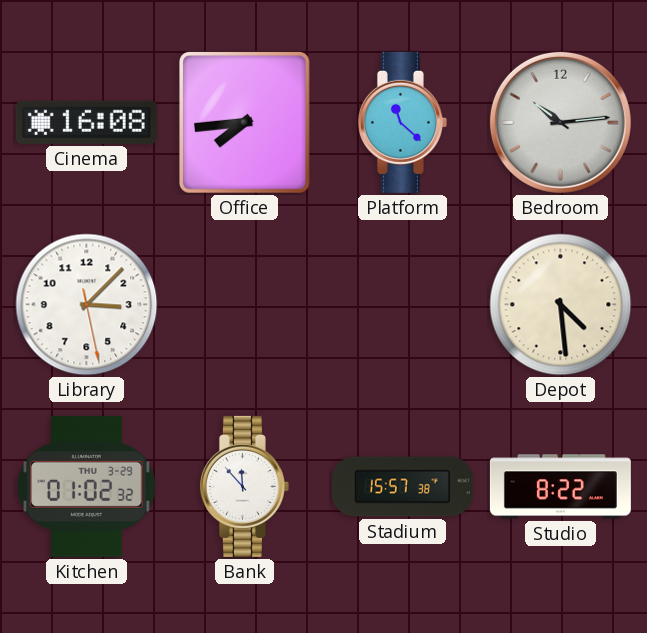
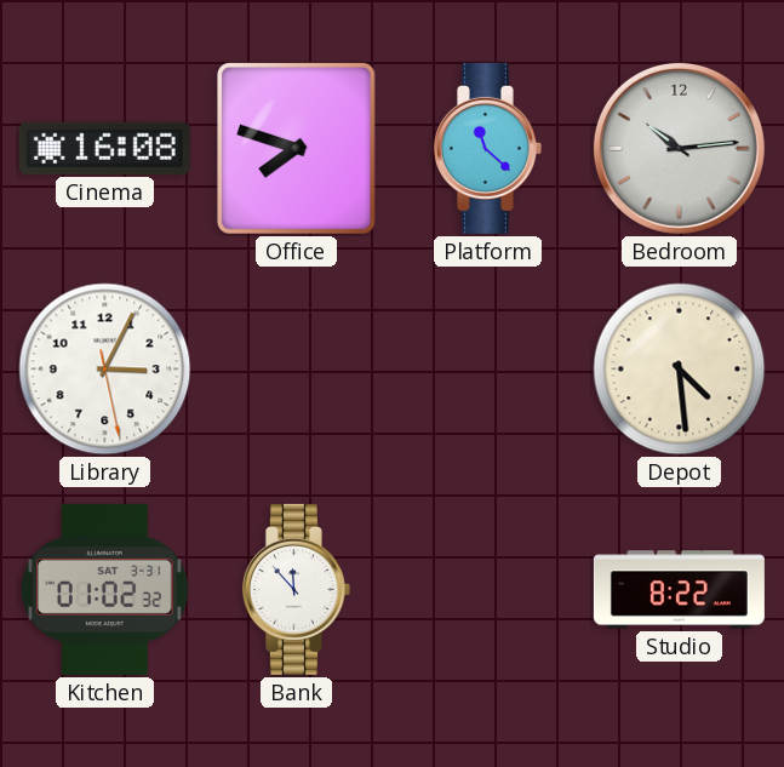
Office: 7:44 -> 7:48 (296, 148)
Library: 3:07 -> 3:04 (105, 370)
Kitchen date: THU 3-29 -> SAT 3-31 (105, 589)
Stadium: 15:57 -> none (402, 487)
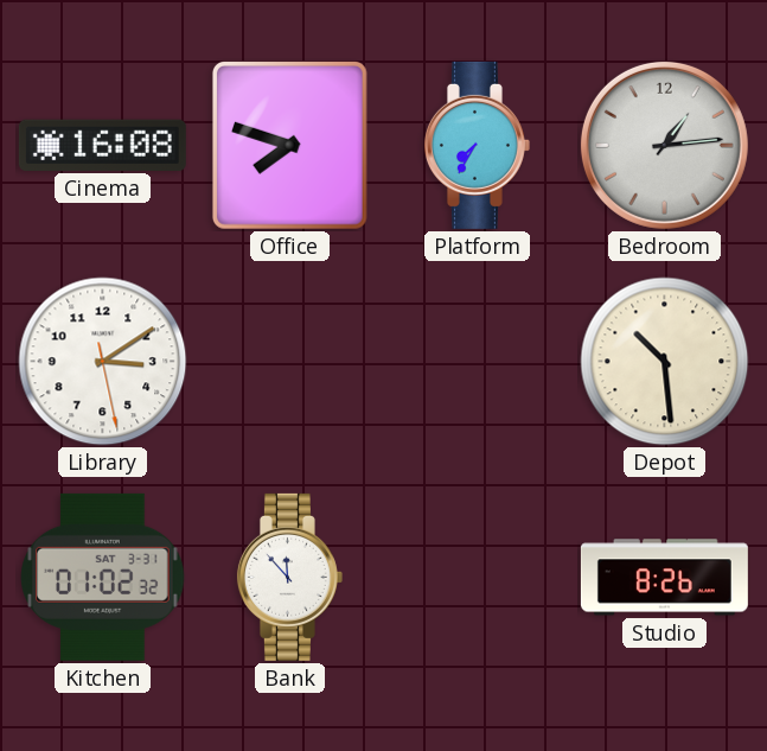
Platform: 11:22 -> 7:35 (477, 145)
Bedroom: 10:14 -> 1:14 (664, 145)
Library: 3:04 -> 3:09 (103, 362)
Depot: 4:29 -> 10:29 (665, 362)
Studio: 8:22 -> 8:26 (664, 578)
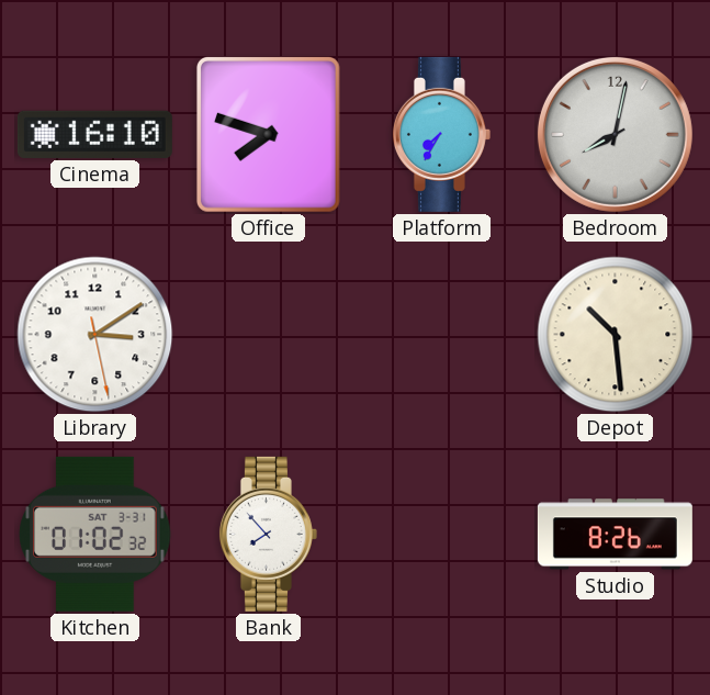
Cinema: 16:08 -> 16:10 (94, 134)
Bedroom: 1:14 -> 8:02 (615, 134)
Bank: 11:53 -> 7:53 (268, 534)
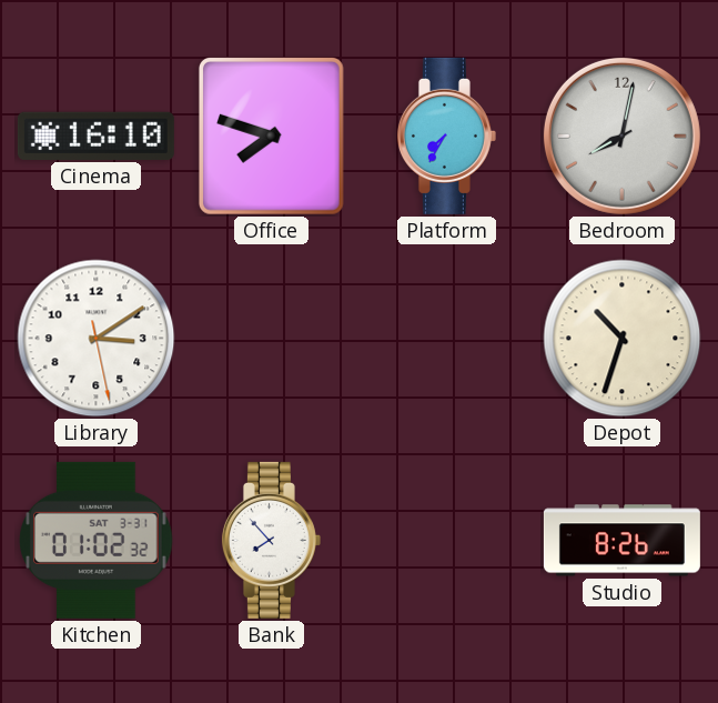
Depot: 10:29 -> 10:33 (623, 339)
